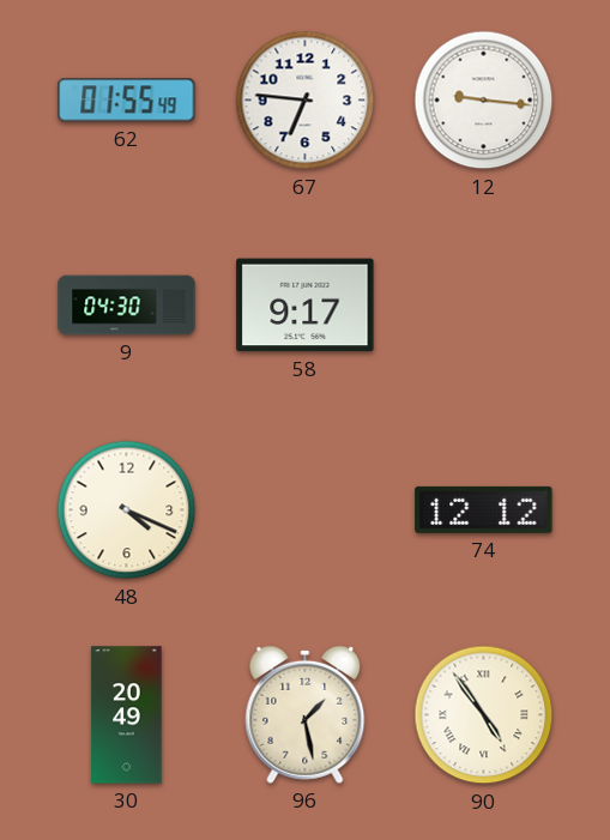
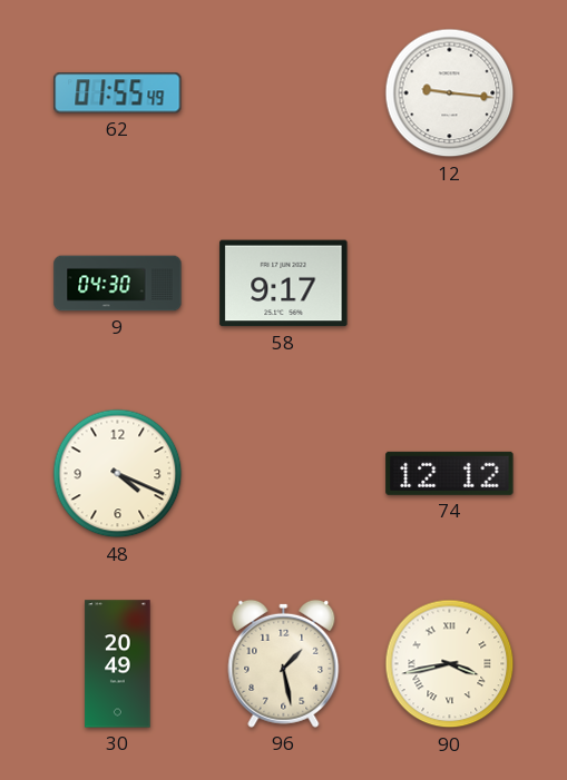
67: 6:46 -> none (306, 101)
90: 4:54 -> 3:43 (450, 664)
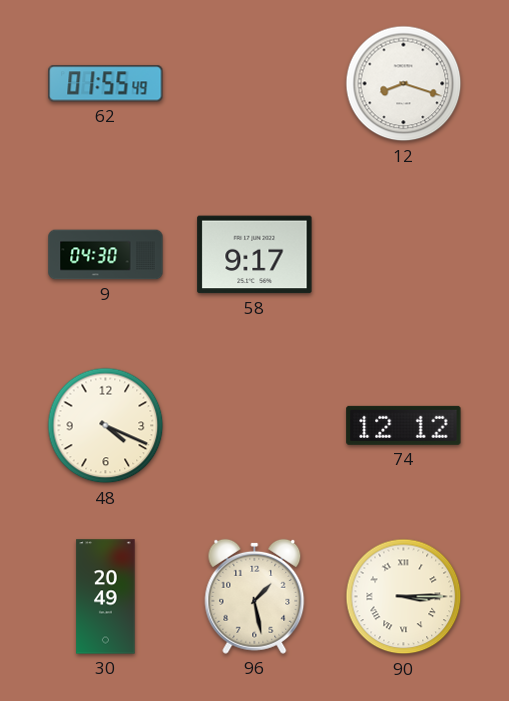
12: 9:16 -> 8:18 (404, 84)
90: 3:43 -> 3:15 (404, 597)
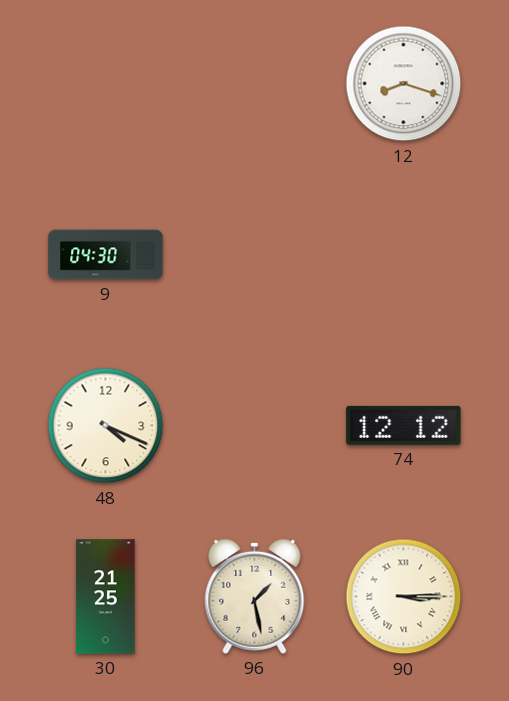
62: 01:55 -> none (106, 84)
58: 9:17 -> none (255, 255)
30: 20:49 -> 21:25 (106, 597)
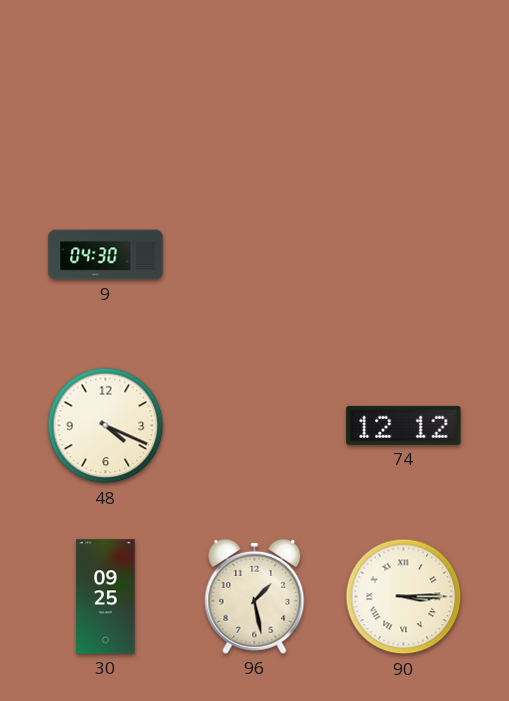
12: 8:18 -> none (404, 84)
30: 21:25 -> 09:25 (106, 597)
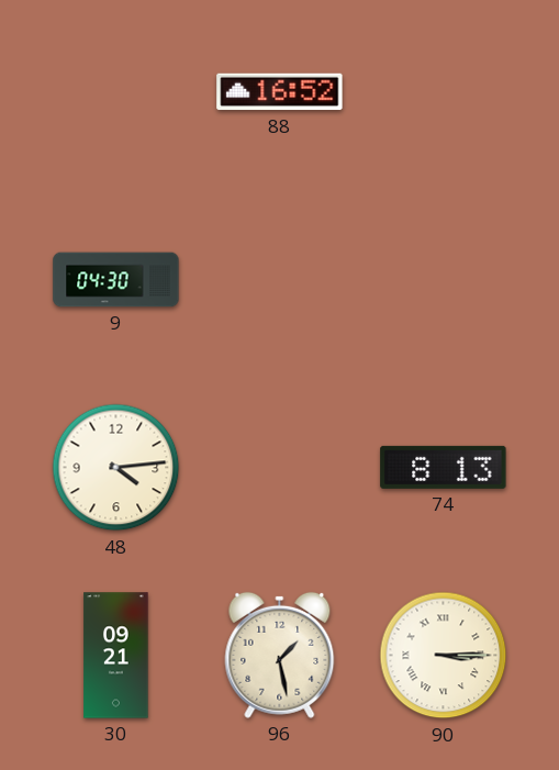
88: none -> 16:52 (280, 92)
48: 4:19 -> 4:14 (116, 468)
74: 12:12 -> 8:13 (444, 467)
30: 09:25 -> 09:21 (116, 656)
